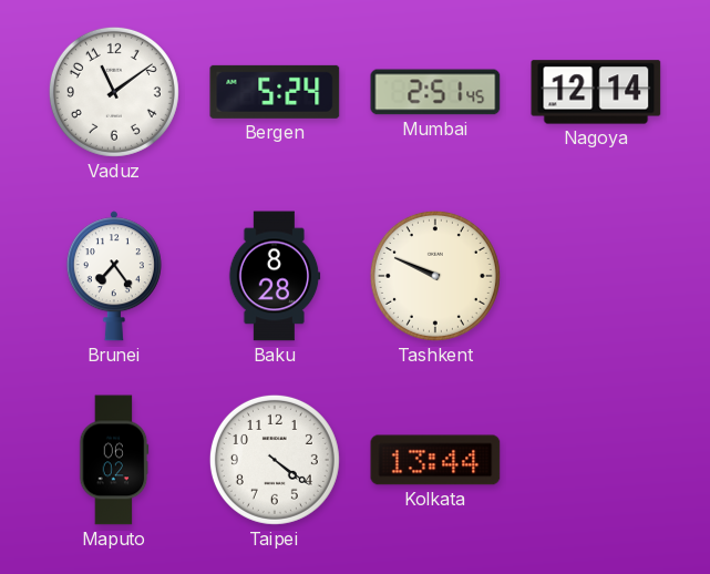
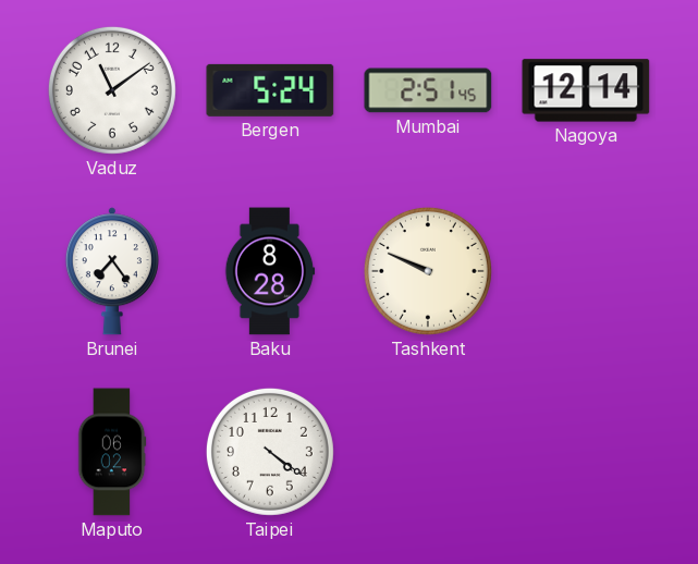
Kolkata: 13:44 -> none (435, 460)
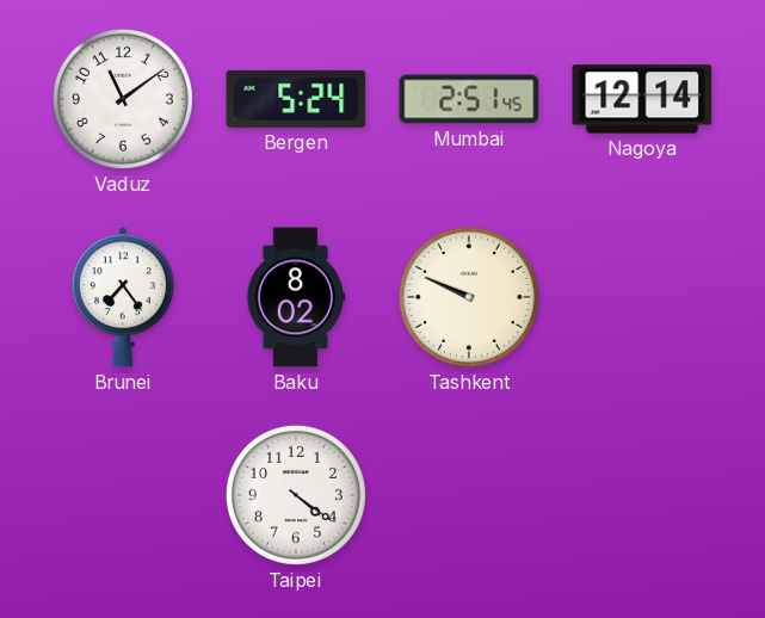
Baku: 8:28 -> 8:02 (296, 297)
Maputo: 06:02 -> none (112, 452)
